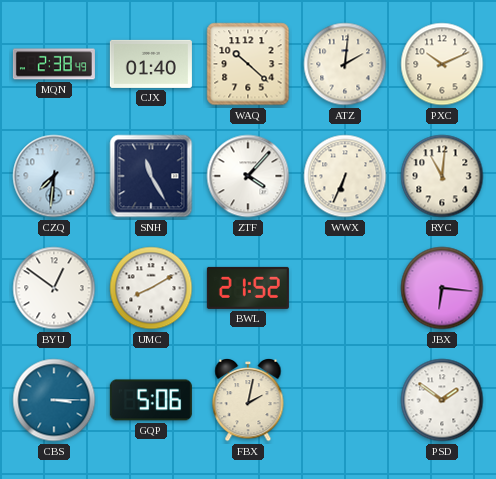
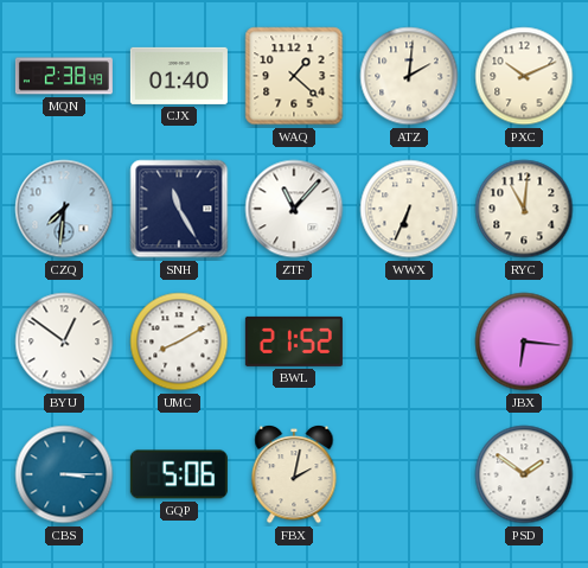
WAQ: 10:22 -> 1:22 (294, 76)
ZTF: 4:07 -> 11:07 (294, 209)
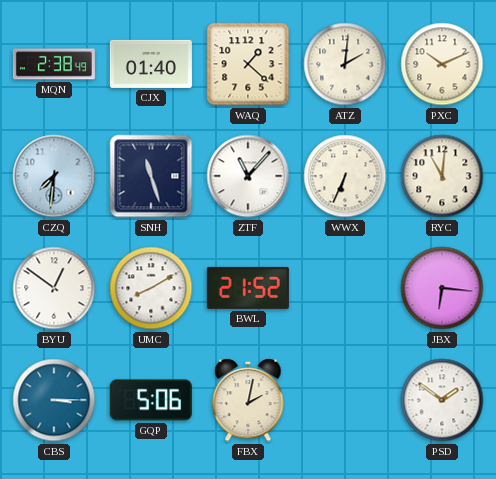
SNH: 11:25 -> 11:27 (151, 176)
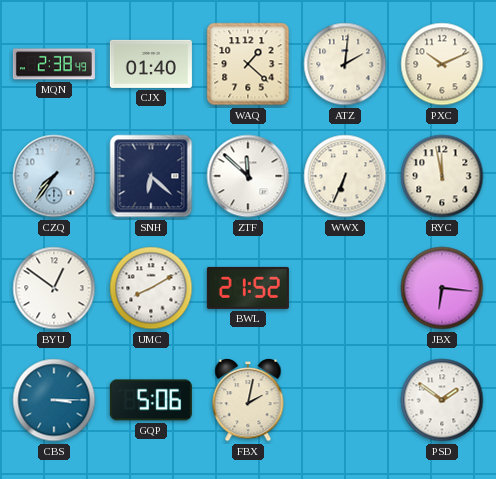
CZQ: 7:31 -> 7:36 (54, 176)
SNH: 11:27 -> 6:22 (151, 176)
ZTF: 11:07 -> 11:52 (248, 176)
RYC: 11:01 -> 11:58 (442, 176)
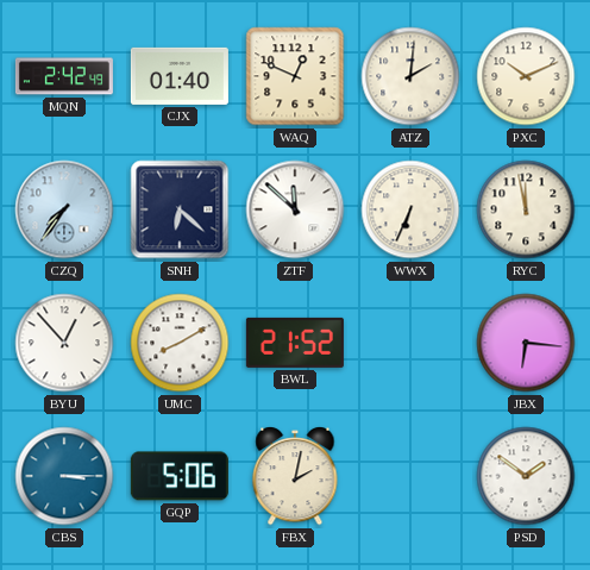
MQN: 2:38 -> 2:42 (64, 76)
WAQ: 1:22 -> 12:49 (295, 76)
BYU: 12:51 -> 12:53 (64, 343)
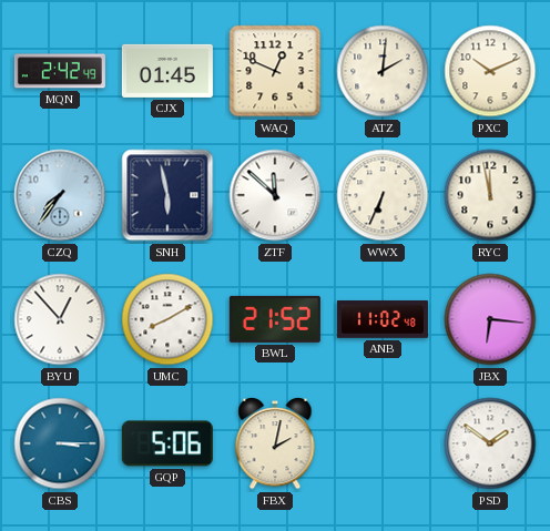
CJX: 01:40 -> 01:45 (167, 71)
SNH: 6:22 -> 5:58 (167, 195)
ANB: none -> 11:02 (383, 320)
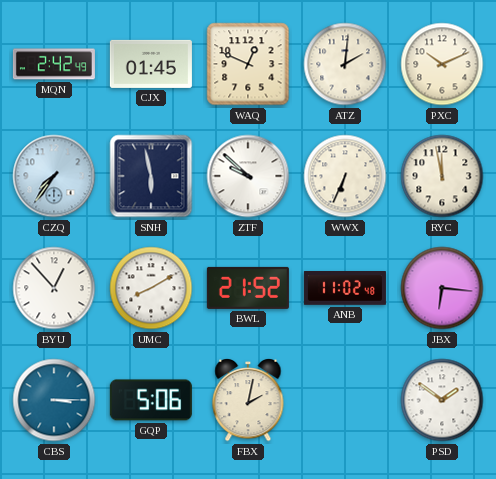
ZTF: 11:52 -> 9:52 (248, 176)
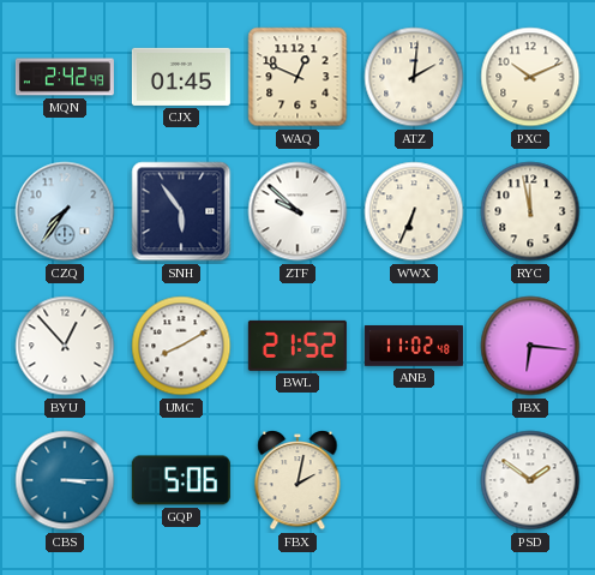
SNH: 5:58 -> 5:54 (181, 211)
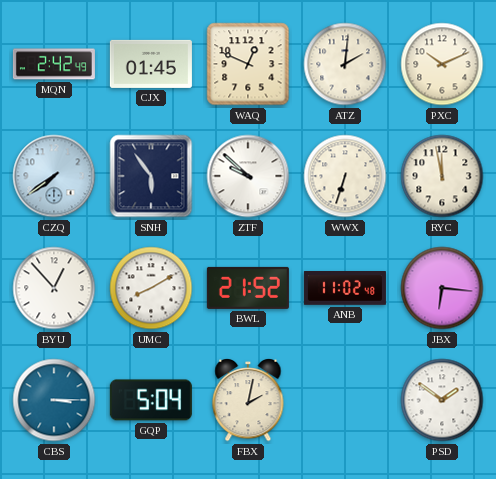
CZQ: 7:36 -> 7:39 (54, 176)
WWX: 6:34 -> 6:33 (345, 176)
GQP: 5:06 -> 5:04 (151, 400)
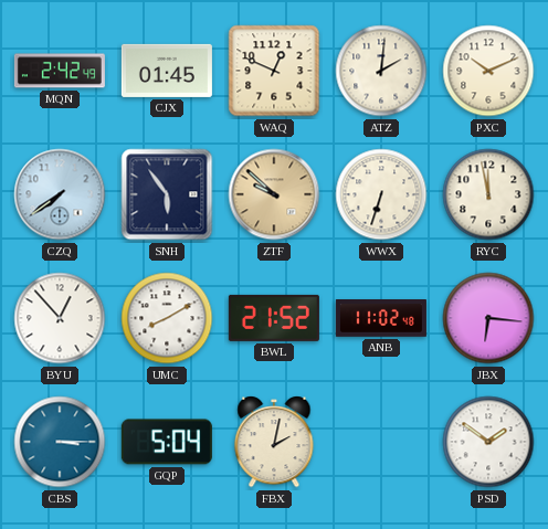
ZTF dial: white -> champagne (274, 194)
